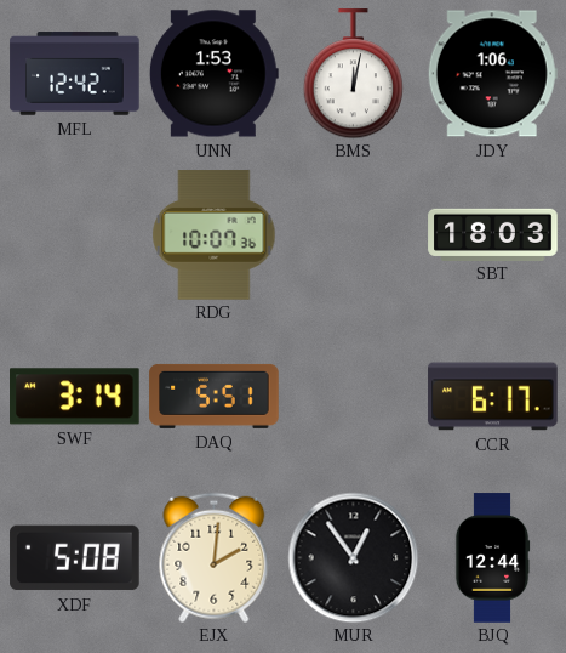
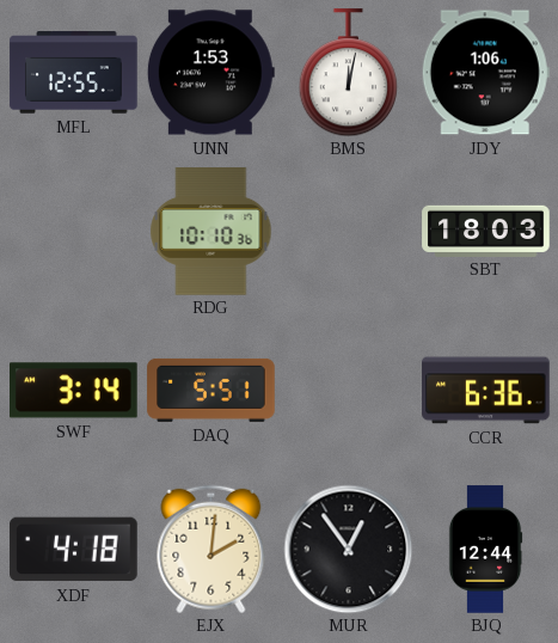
MFL: 12:42 -> 12:55 (74, 73)
RDG: 10:07 -> 10:10 (211, 232)
CCR: 6:17 -> 6:36 (486, 391)
XDF: 5:08 -> 4:18 (74, 550)
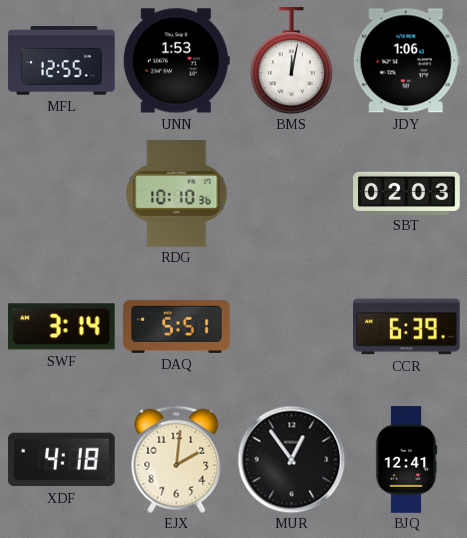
SBT: 18:03 -> 02:03 (407, 193)
CCR: 6:36 -> 6:39 (407, 327)
BJQ: 12:44 -> 12:41 (406, 460)
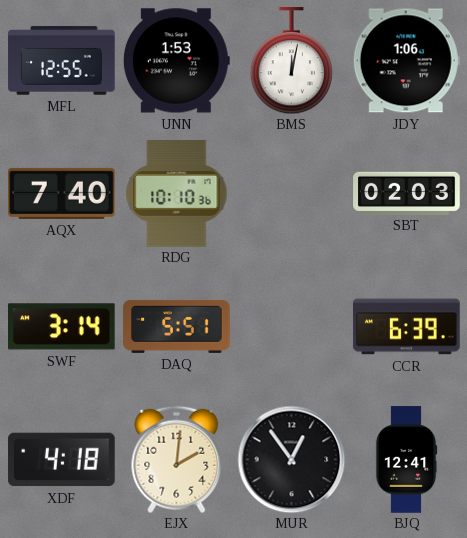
AQX: none -> 7:40 (62, 193)
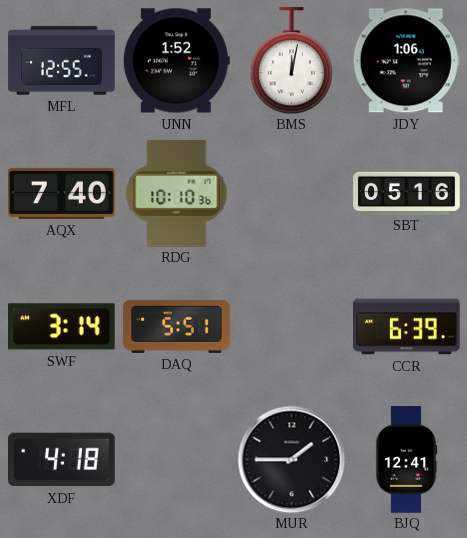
UNN: 1:53 -> 1:52 (176, 61)
SBT: 02:03 -> 05:16 (407, 193)
EJX: 2:01 -> none (177, 459)
MUR: 12:54 -> 1:45 (291, 459)
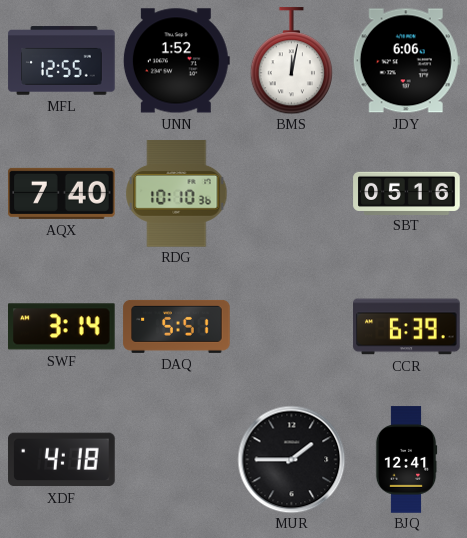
JDY: 1:06 -> 6:06 (406, 61)
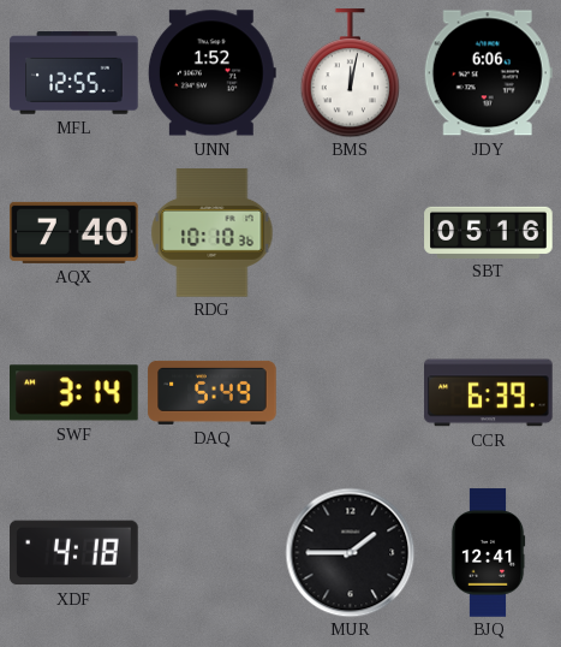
DAQ: 5:51 -> 5:49 (213, 392)
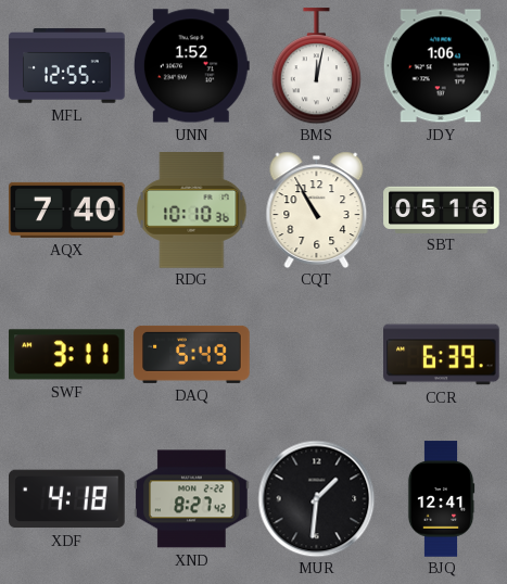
JDY: 6:06 -> 1:06 (441, 66)
CQT: none -> 10:55 (317, 210)
SWF: 3:14 -> 3:11 (67, 355)
XND: none -> 8:27 (192, 499)
MUR: 1:45 -> 1:31 (316, 498)
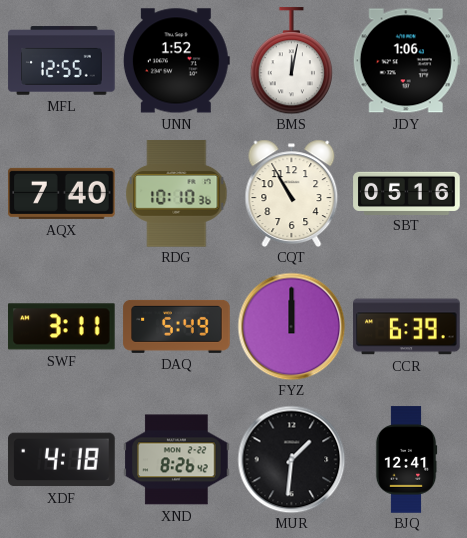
FYZ: none -> 12:00 (291, 326)
XND: 8:27 -> 8:26 (177, 460)
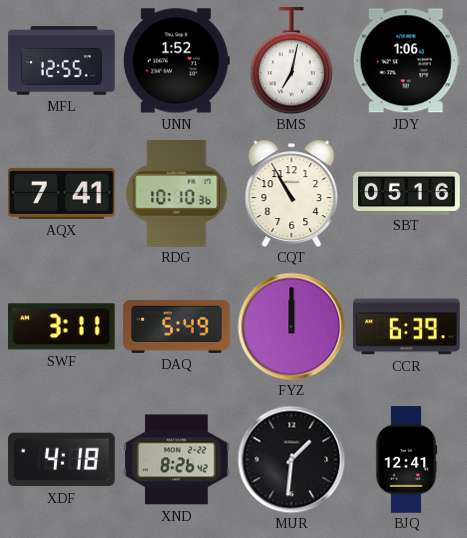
BMS: 12:02 -> 7:02 (291, 61)
AQX: 7:40 -> 7:41 (62, 193)
